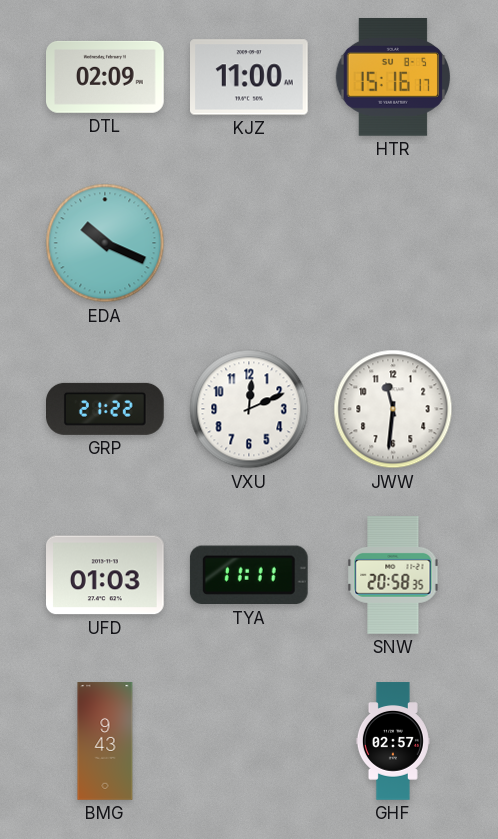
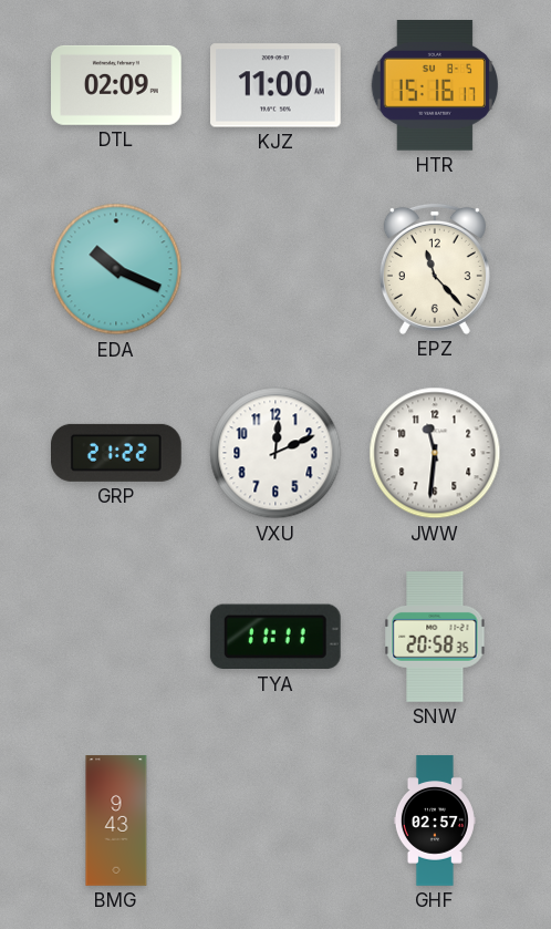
EPZ: none -> 11:23 (435, 269)
UFD: 01:03 -> none (106, 575)
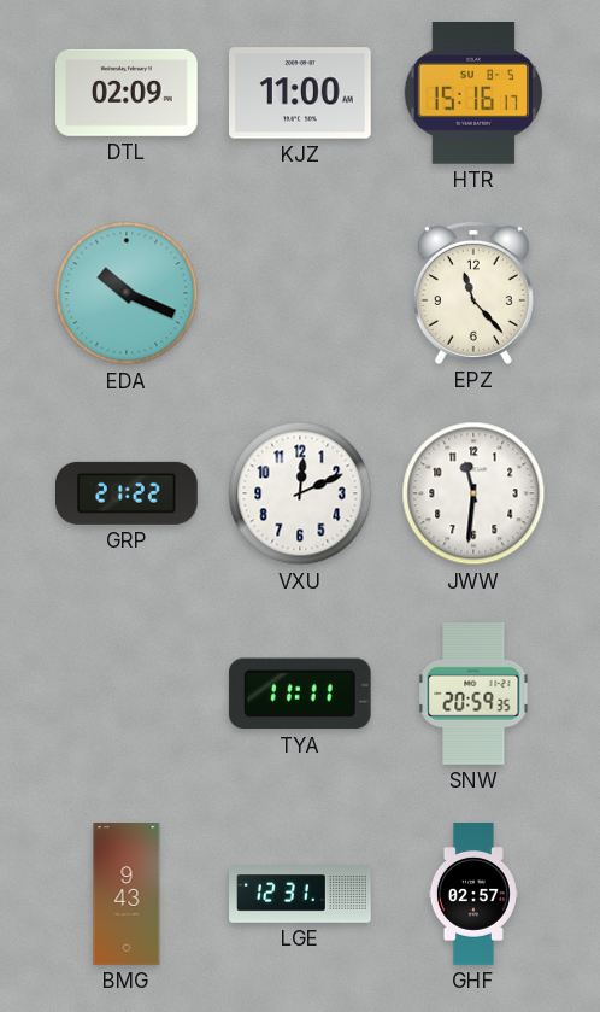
SNW: 20:58 -> 20:59 (473, 695)
LGE: none -> 12:31 (300, 894)
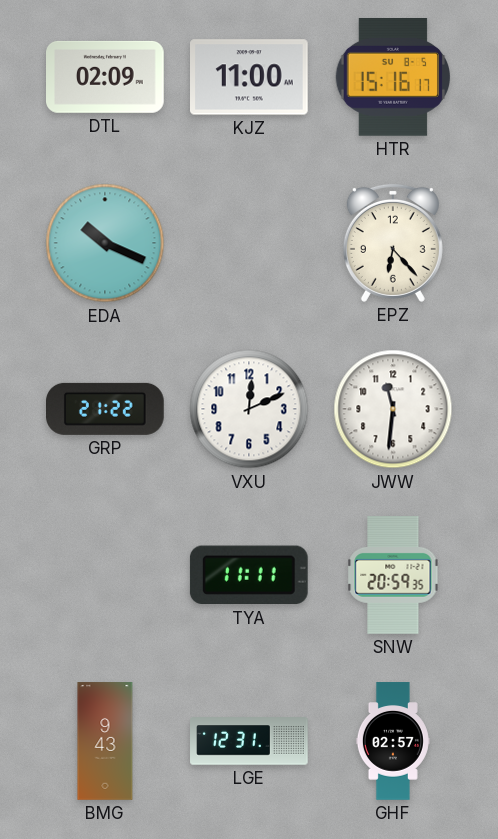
EPZ: 11:23 -> 6:23 (393, 243)
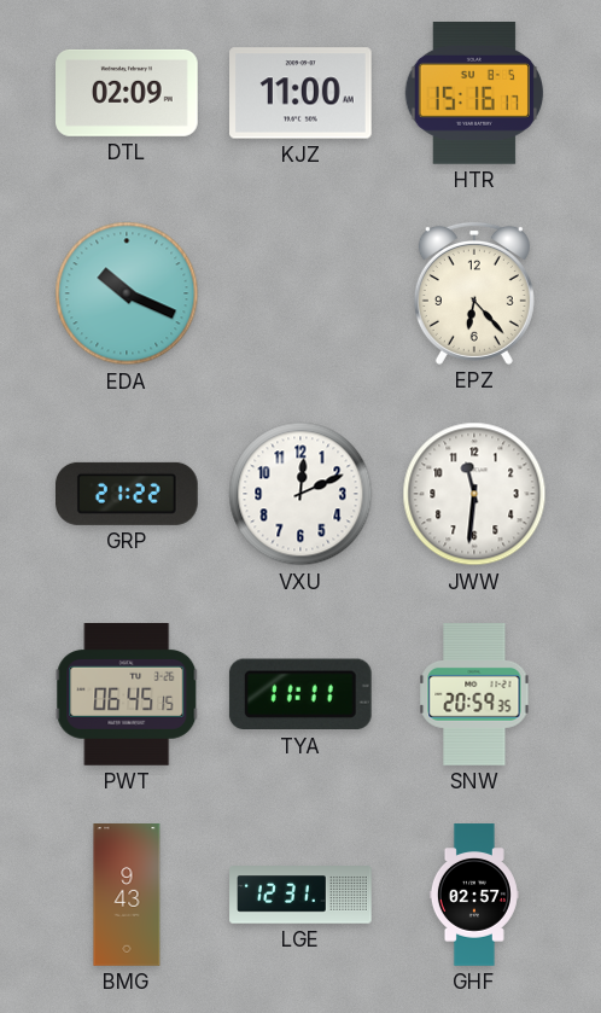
PWT: none -> 06:45 (127, 695)
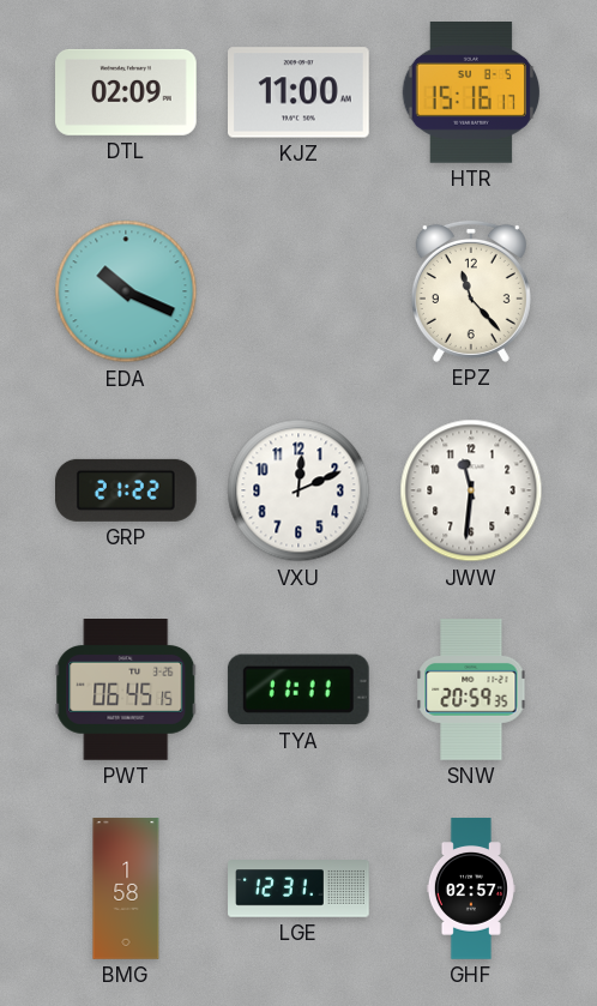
EPZ: 6:23 -> 11:23 (471, 291)
BMG: 9:43 -> 1:58 (126, 888)
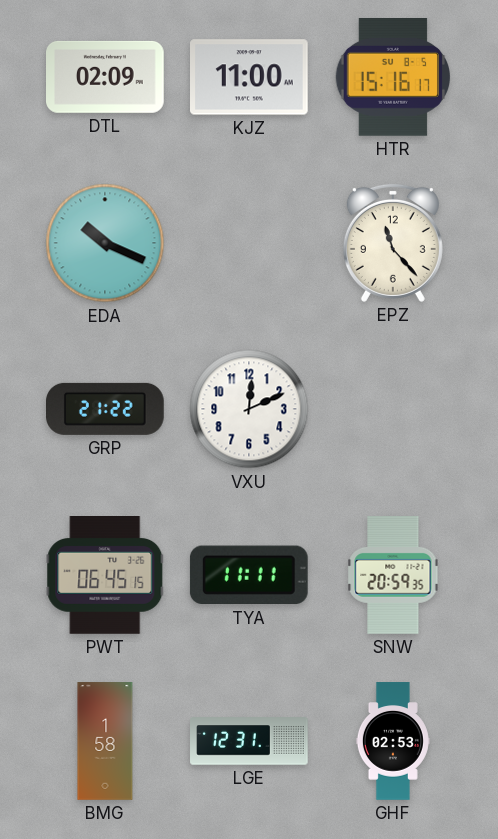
JWW: 11:31 -> none (471, 490)
GHF: 02:57 -> 02:53 (393, 741)
